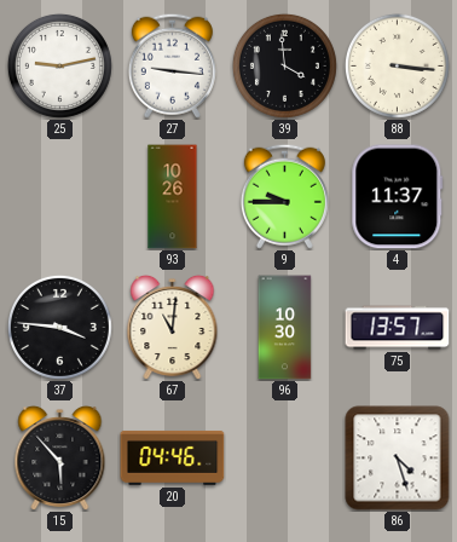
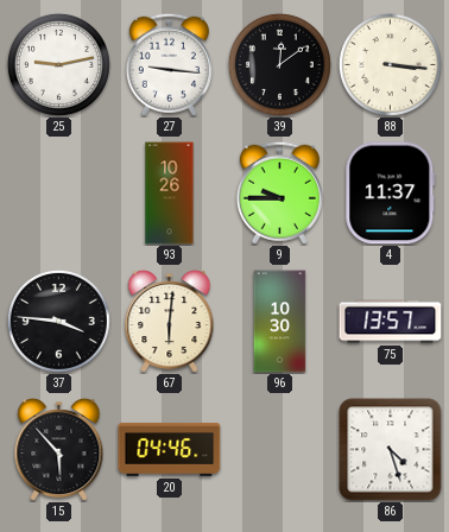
39: 3:59 -> 12:09 (279, 64)
67: 11:01 -> 6:01 (170, 321)
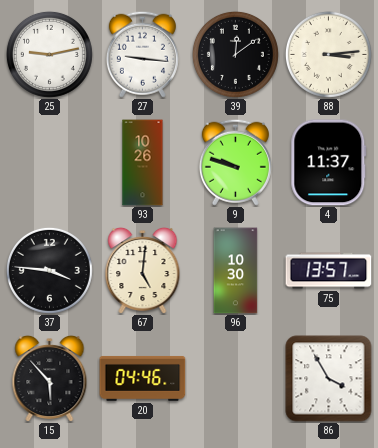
88: 3:16 -> 3:14 (328, 54)
9: 9:45 -> 9:48 (235, 162)
67: 6:01 -> 5:01 (143, 270)
86: 4:27 -> 3:55 (329, 379)
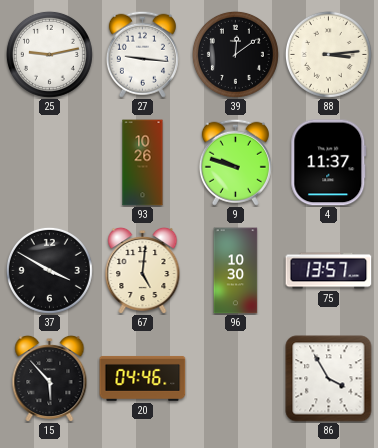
37: 3:46 -> 3:50 (49, 270)
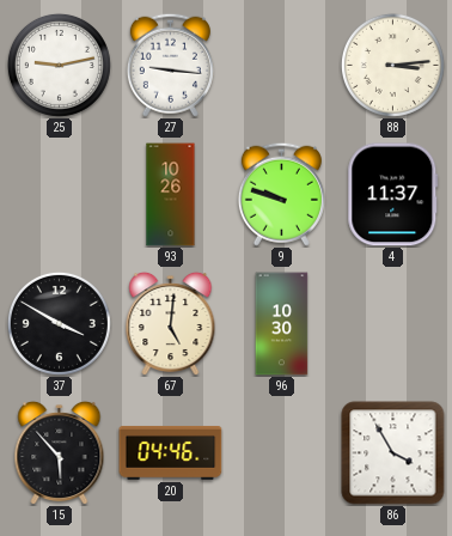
39: 12:09 -> none (235, 54)
75: 13:57 -> none (329, 271)
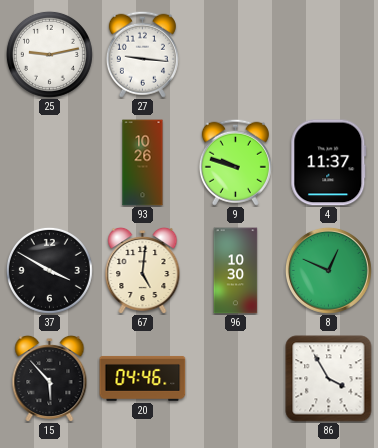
88: 3:14 -> none (392, 65)
8: none -> 12:49 (328, 270)
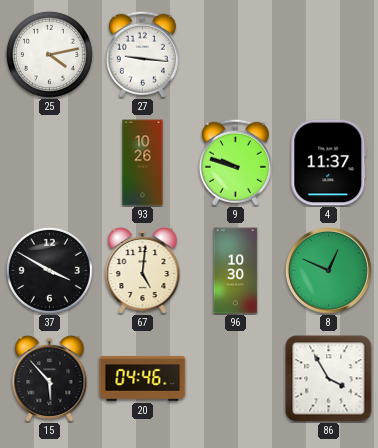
25: 9:13 -> 4:13 (49, 54)
